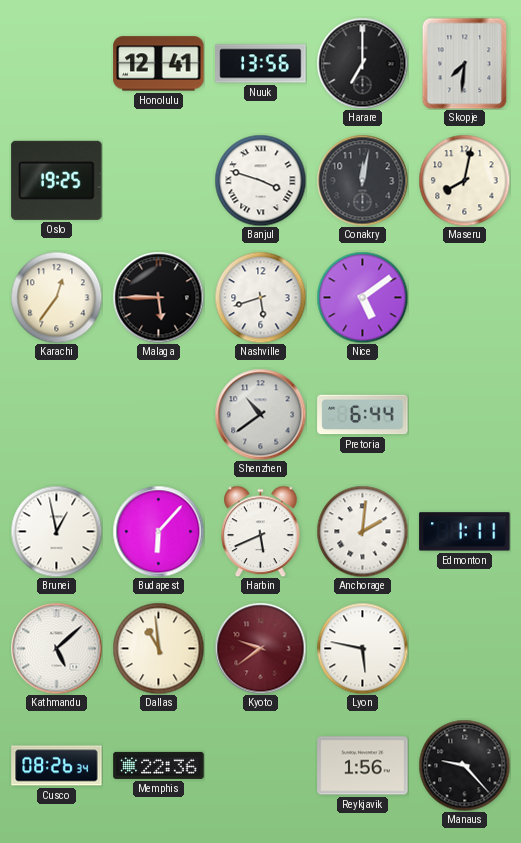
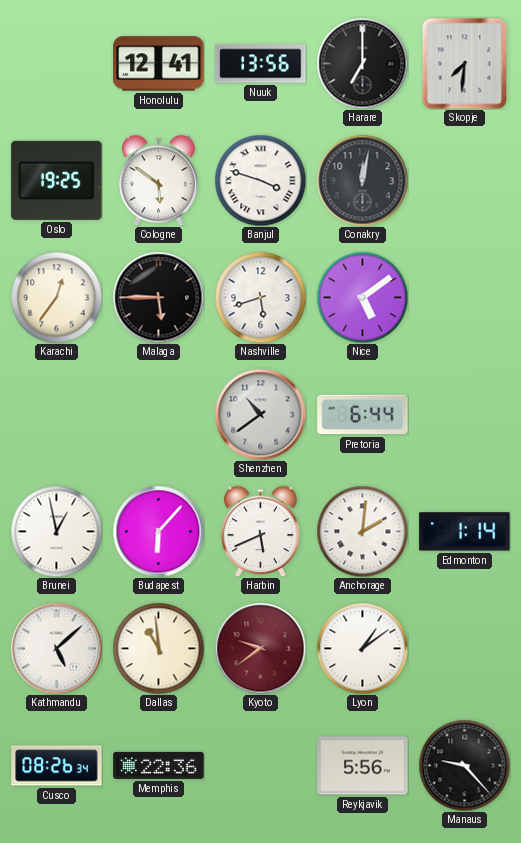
Cologne: none -> 5:51 (159, 180)
Maseru: 8:02 -> none (464, 180)
Edmonton: 1:11 -> 1:14 (465, 532)
Lyon: 5:47 -> 1:09 (362, 648)
Reykjavik: 1:56 -> 5:56 (363, 766)
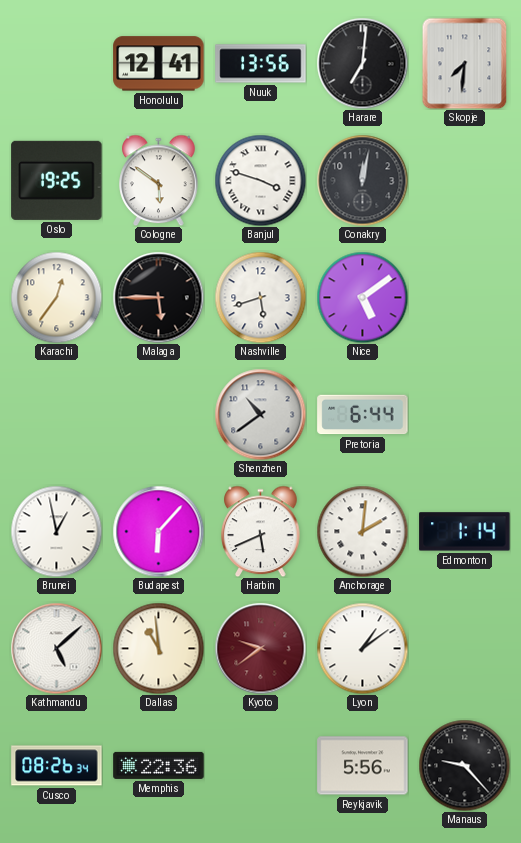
Harare: 7:00 -> 7:01 (362, 63)
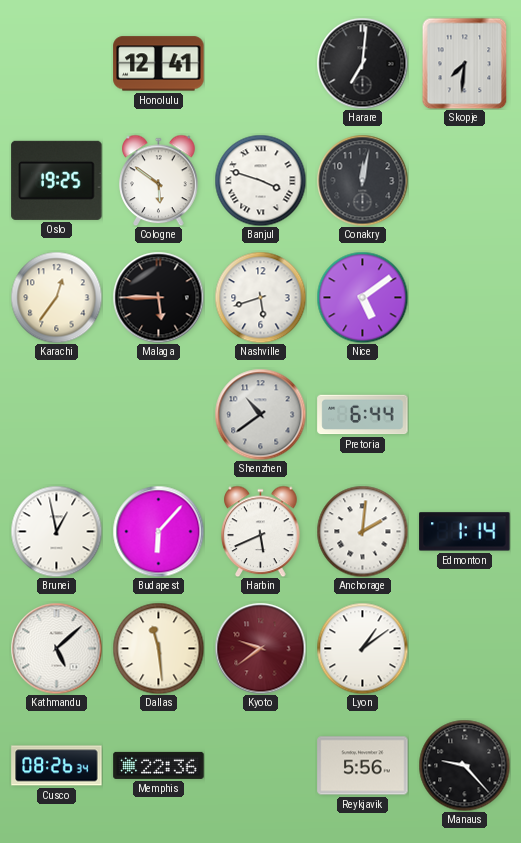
Nuuk: 13:56 -> none (261, 64)
Dallas: 10:59 -> 11:29 (158, 648)
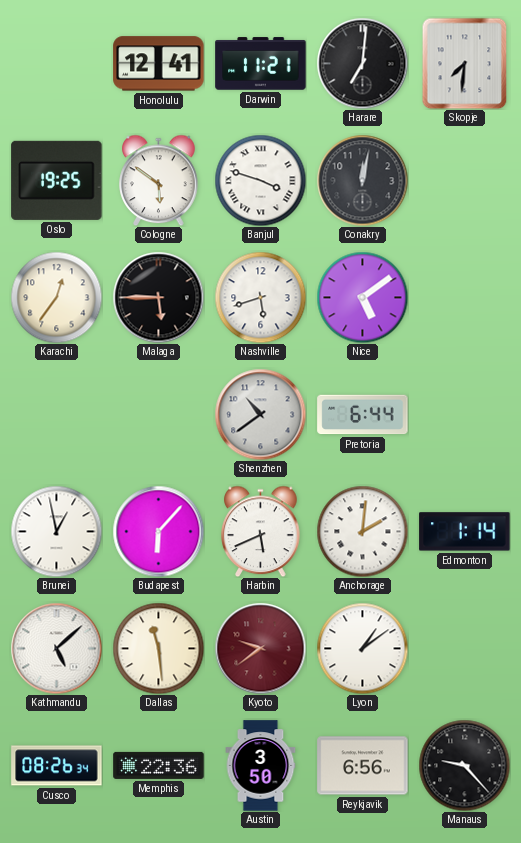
Darwin: none -> 11:21 (261, 64)
Austin: none -> 3:50 (261, 766)
Reykjavik: 5:56 -> 6:56 (363, 766)
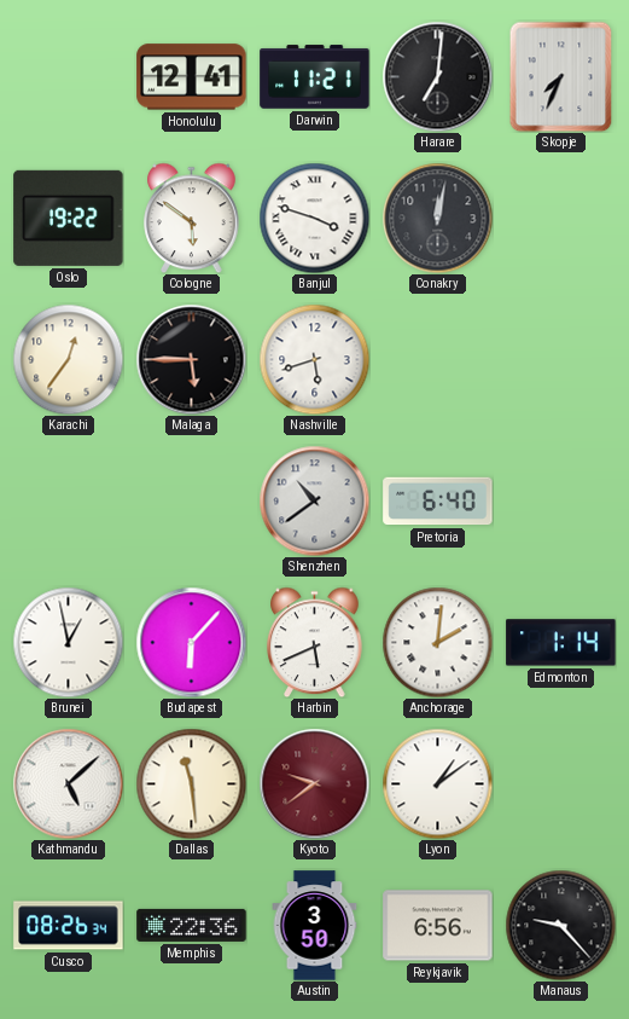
Skopje: 7:31 -> 7:34 (561, 76)
Oslo: 19:25 -> 19:22 (69, 218)
Nice: 5:09 -> none (362, 297)
Pretoria: 6:44 -> 6:40 (438, 502)
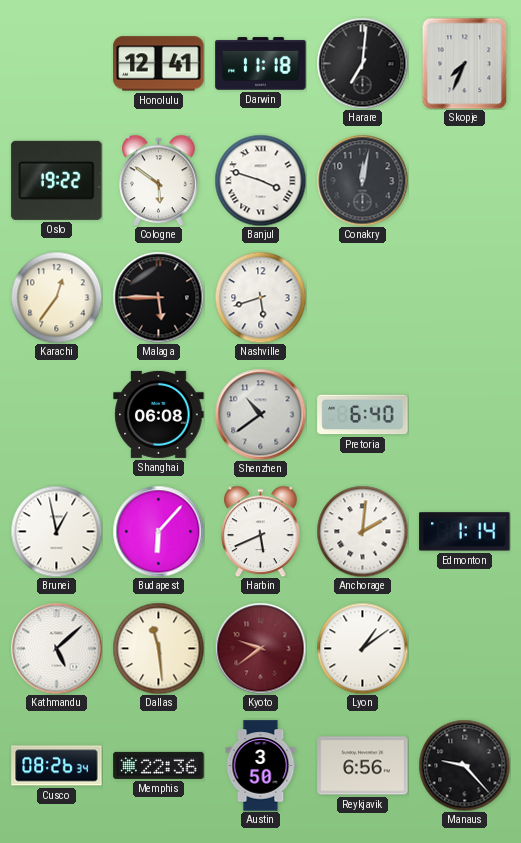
Darwin: 11:21 -> 11:18 (261, 64)
Shanghai: none -> 06:08 (159, 414)
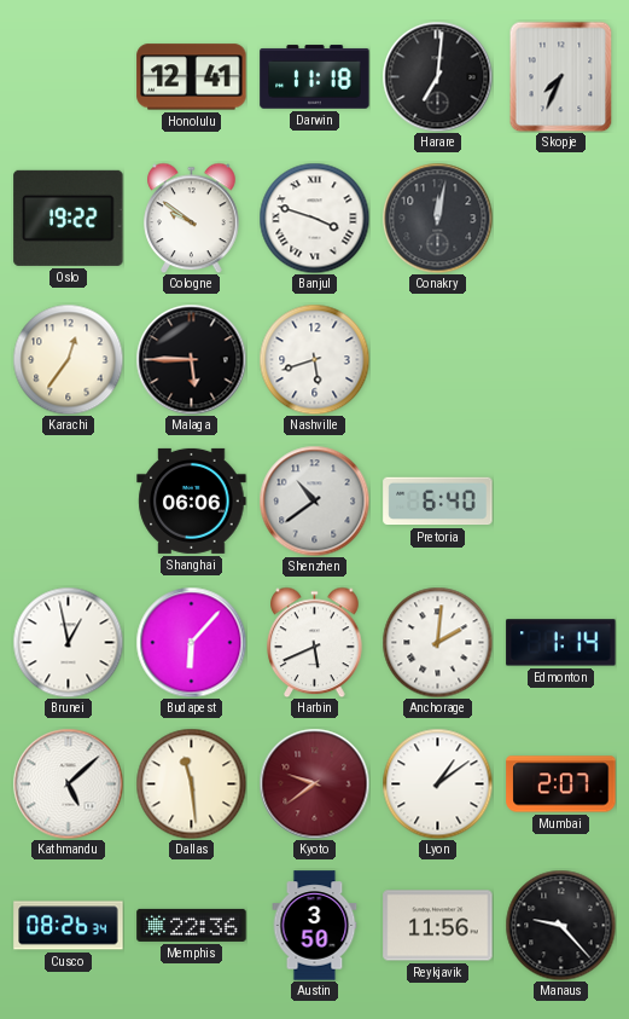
Cologne: 5:51 -> 9:51 (192, 218)
Shanghai: 06:08 -> 06:06 (192, 500)
Mumbai: none -> 2:07 (561, 784)
Reykjavik: 6:56 -> 11:56 (438, 926)
